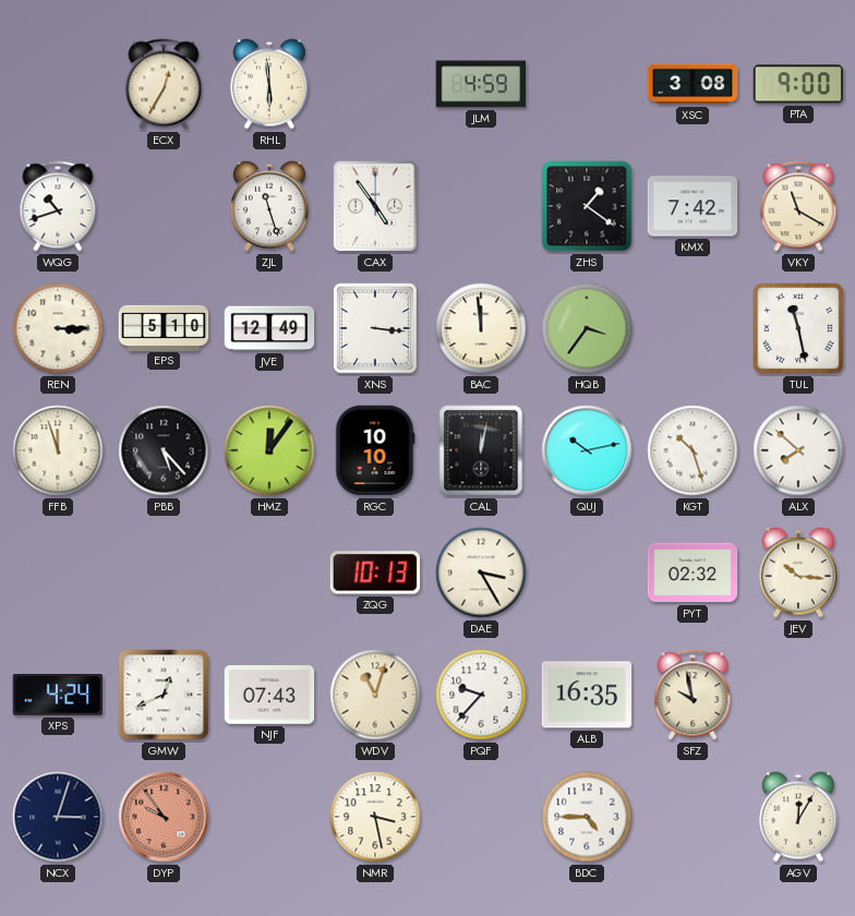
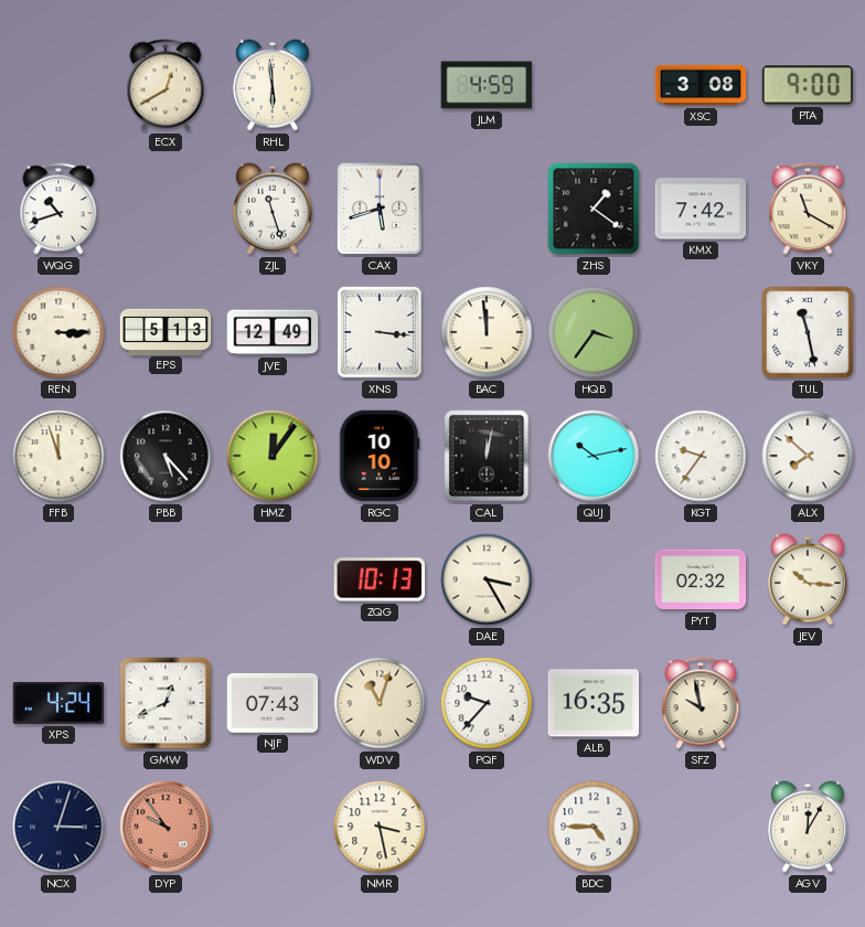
ECX: 12:35 -> 12:40 (165, 85)
CAX: 4:54 -> 5:42 (378, 209)
EPS: 5:10 -> 5:13 (165, 331)
KGT: 10:27 -> 9:36 (701, 456)
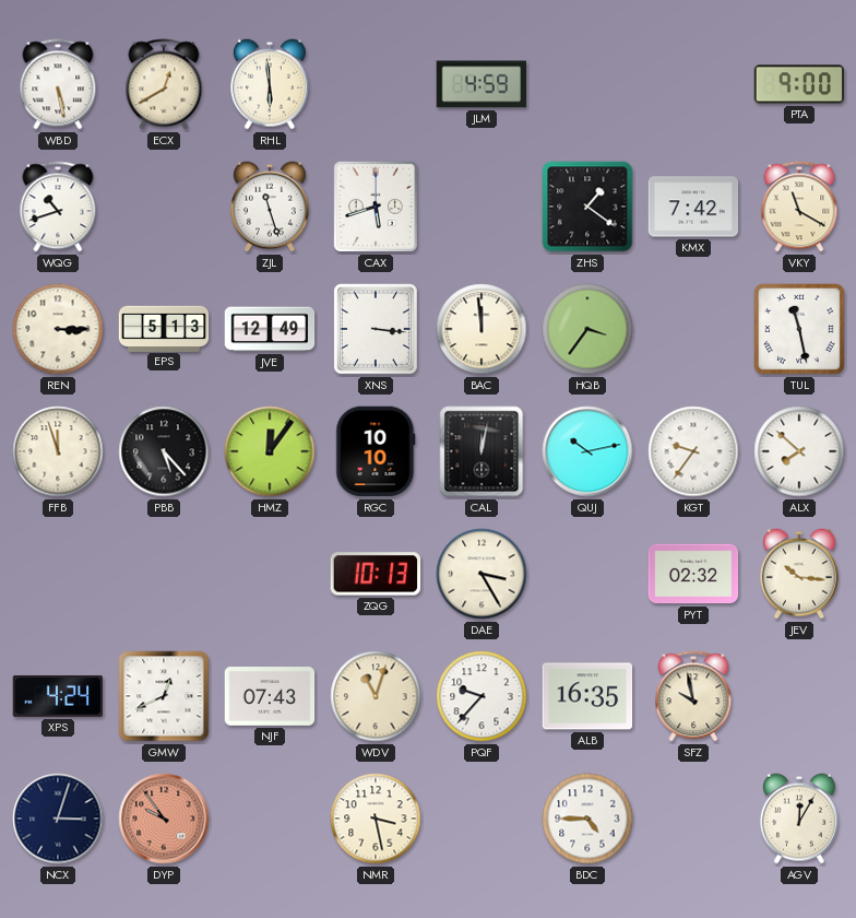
WBD: none -> 5:28 (58, 84)
XSC: 3:08 -> none (701, 85)
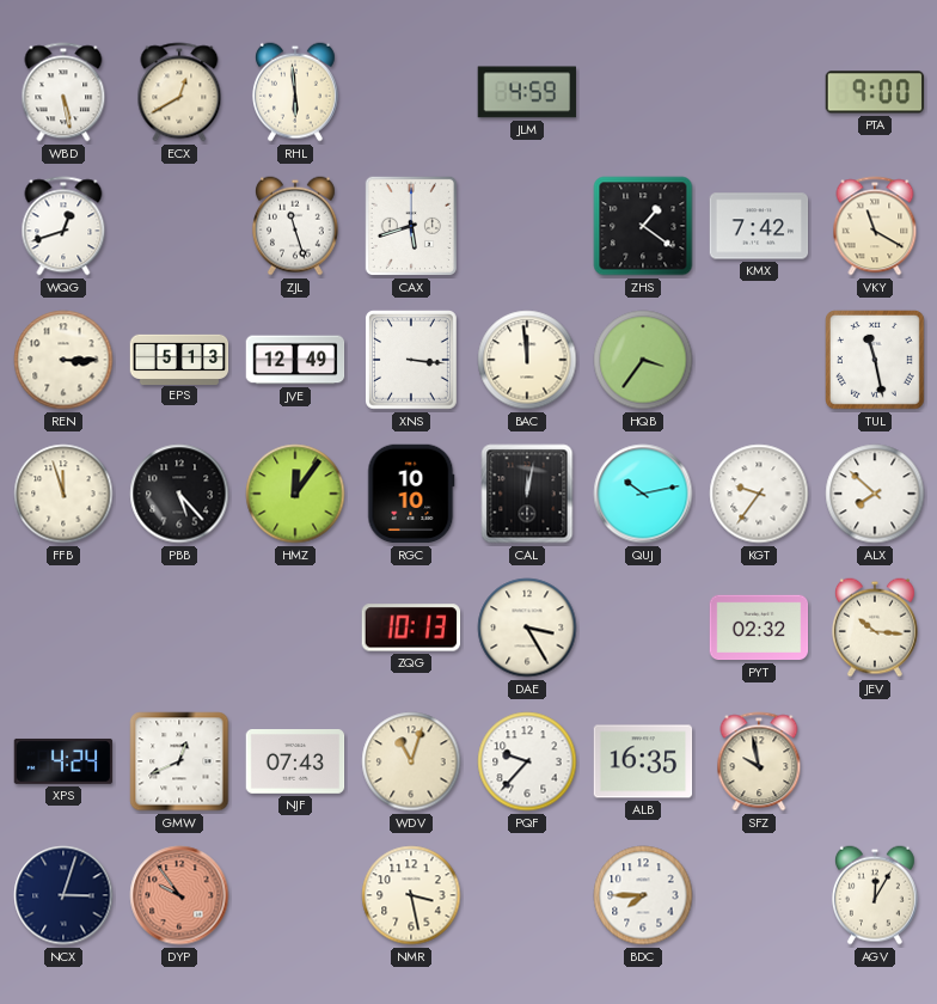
WQG: 10:42 -> 12:42 (63, 226)
BDC: 4:45 -> 7:45 (643, 895)
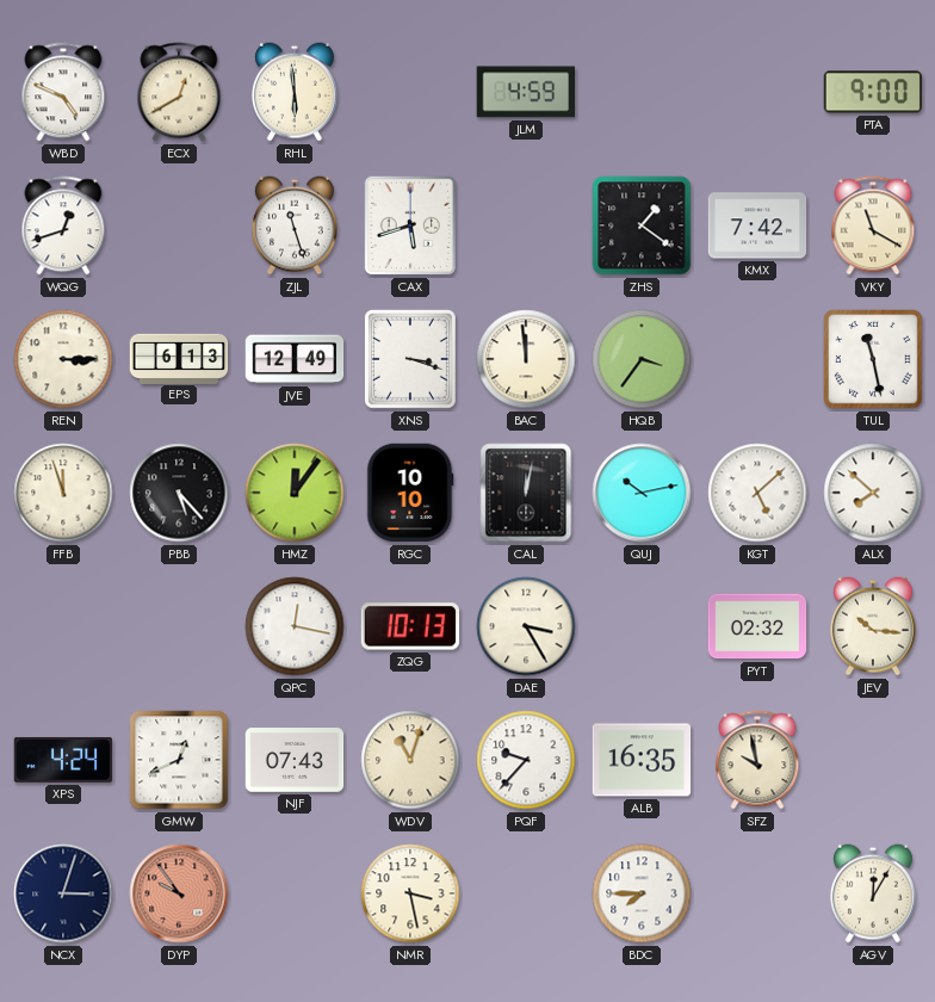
WBD: 5:28 -> 4:49 (63, 92)
EPS: 5:13 -> 6:13 (179, 358)
XNS: 3:16 -> 3:18 (411, 360)
KGT: 9:36 -> 5:08 (757, 493)
QPC: none -> 12:17 (295, 626)
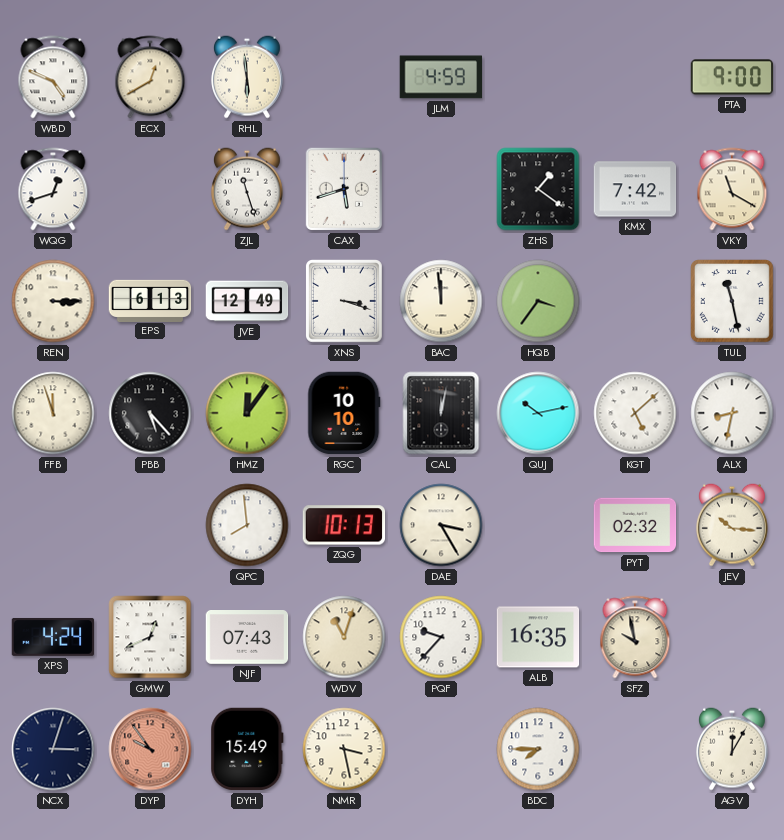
ALX: 7:52 -> 8:32 (732, 413)
QPC: 12:17 -> 7:59 (247, 525)
DYH: none -> 15:49 (247, 749)
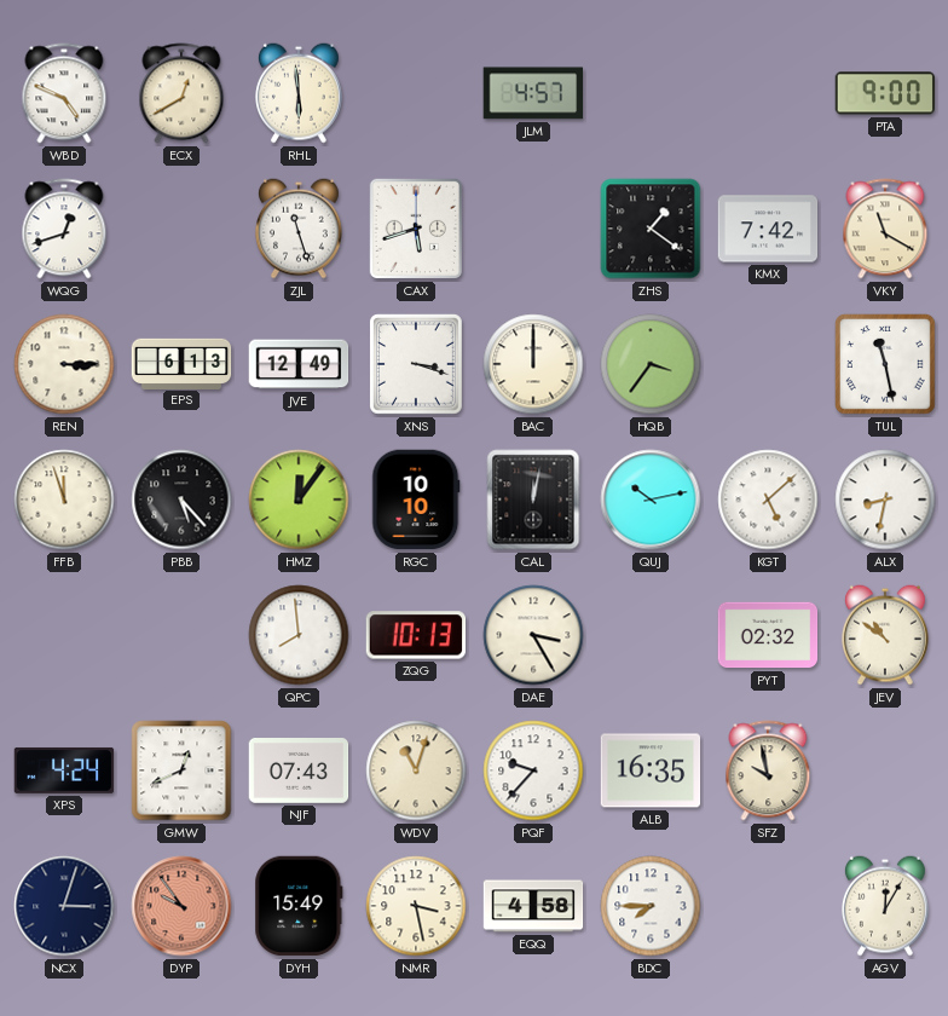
JLM: 4:59 -> 4:57 (533, 93)
BAC: 11:59 -> 12:00 (533, 364)
JEV: 10:16 -> 10:51 (885, 635)
EQQ: none -> 4:58 (533, 906)
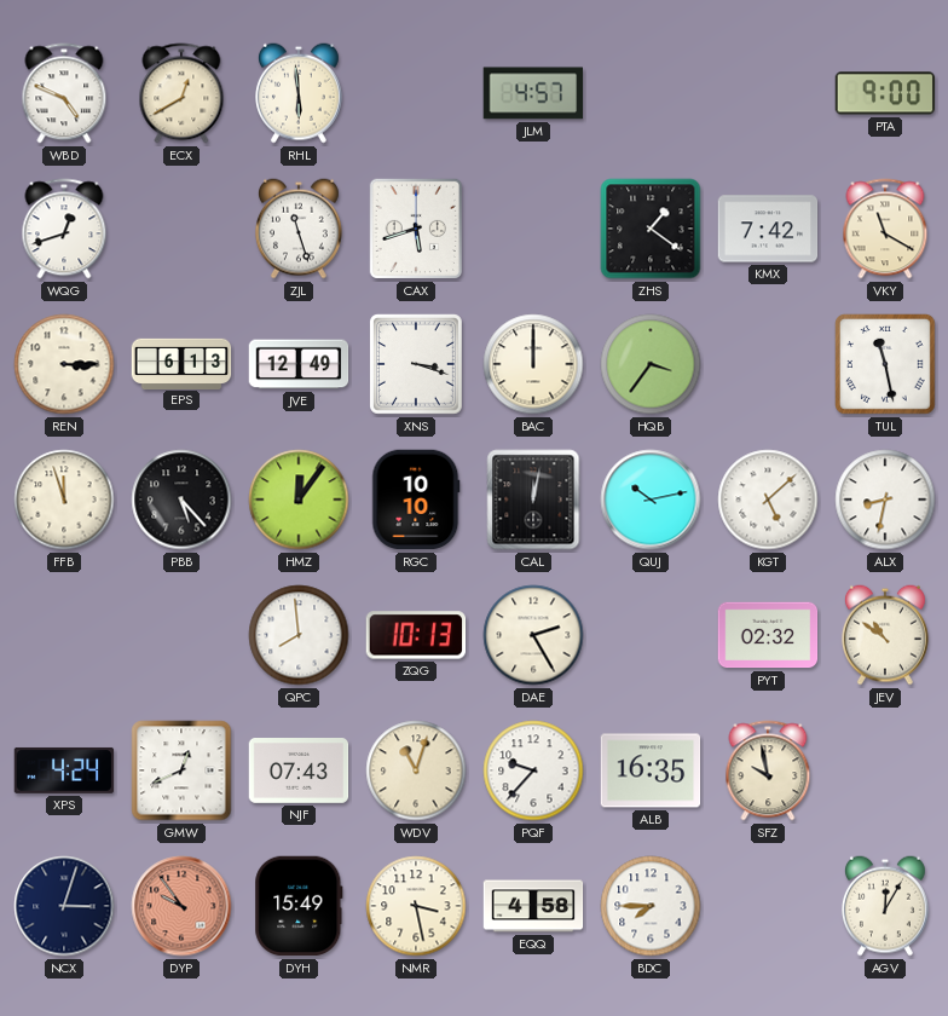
DAE: 3:25 -> 2:25 (533, 635)
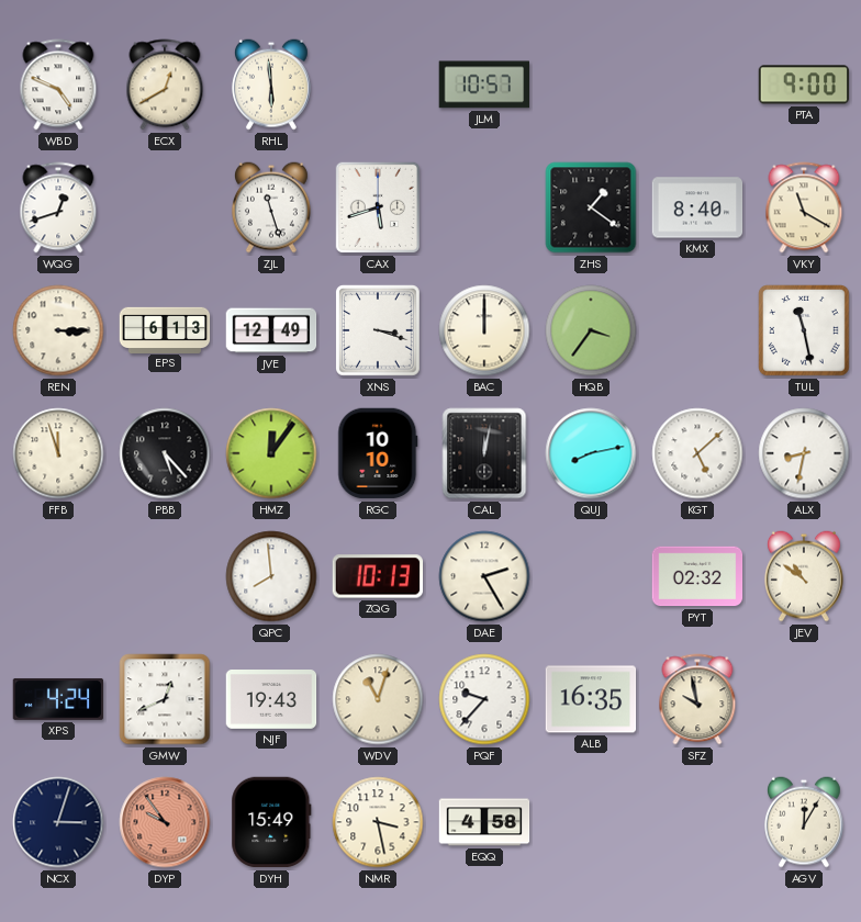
JLM: 4:57 -> 10:57 (484, 85)
KMX: 7:42 -> 8:40 (697, 207)
QUJ: 10:13 -> 8:13 (591, 453)
NJF: 07:43 -> 19:43 (271, 700)
BDC: 7:45 -> none (651, 906)
